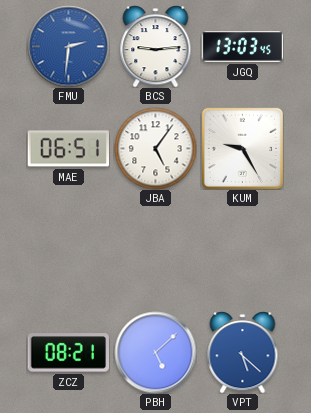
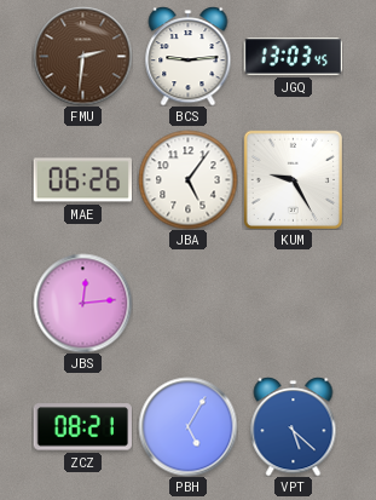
FMU dial: blue -> brown (82, 56)
MAE: 06:51 -> 06:26 (82, 180)
JBS: none -> 12:14 (82, 303)
PBH: 5:08 -> 5:05 (187, 426)
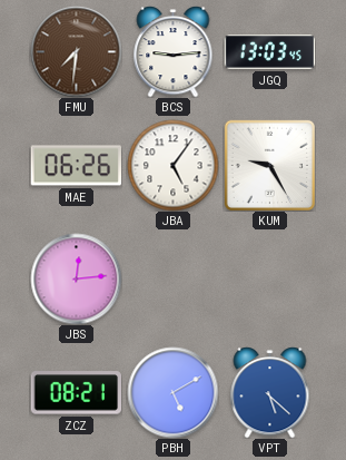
FMU: 2:31 -> 7:31 (76, 51)
PBH: 5:05 -> 5:10 (172, 392)
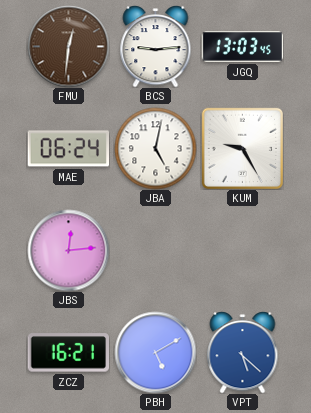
FMU: 7:31 -> 12:31 (68, 46)
MAE: 06:26 -> 06:24 (68, 149)
JBA: 5:06 -> 5:02 (155, 148)
ZCZ: 08:21 -> 16:21 (68, 353)
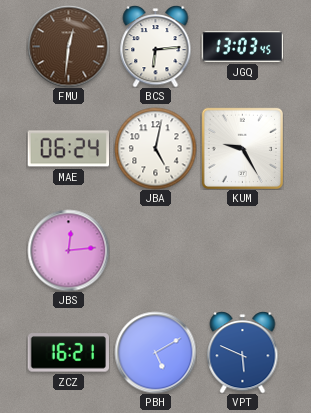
BCS: 9:14 -> 6:14 (156, 46)
VPT: 5:22 -> 5:49 (243, 352)
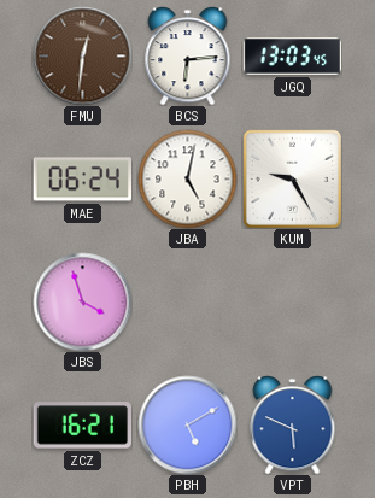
JBS: 12:14 -> 3:57 (82, 301)
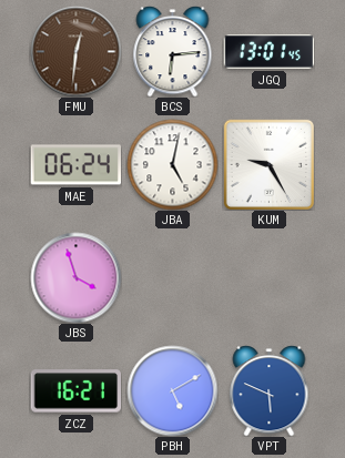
JGQ: 13:03 -> 13:01 (268, 52)
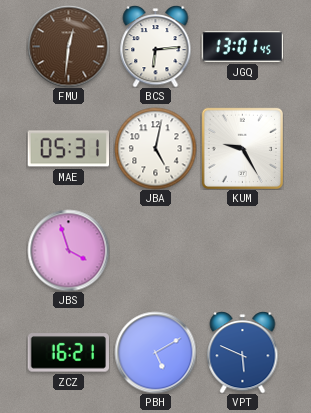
MAE: 06:24 -> 05:31 (68, 149)
